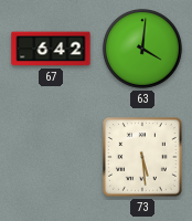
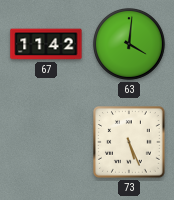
67: 6:42 -> 11:42 (46, 44)
73: 5:29 -> 5:26 (130, 143)
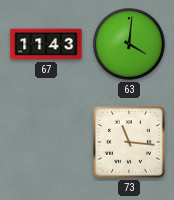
67: 11:42 -> 11:43 (46, 44)
73: 5:26 -> 11:16 (130, 143)
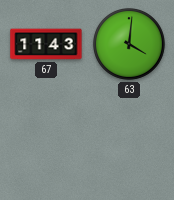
73: 11:16 -> none (130, 143)
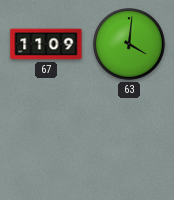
67: 11:43 -> 11:09 (46, 44)
